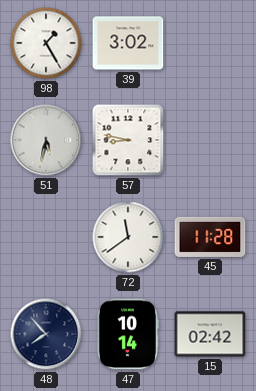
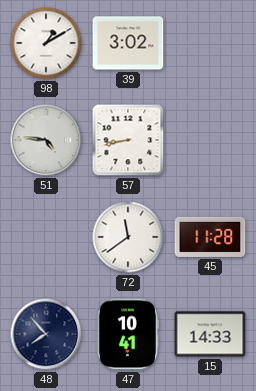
98: 1:25 -> 1:10 (46, 43)
51: 5:32 -> 4:46 (46, 140)
57: 8:47 -> 8:43 (128, 140)
47: 10:14 -> 10:41 (127, 334)
15: 02:42 -> 14:33 (210, 334)
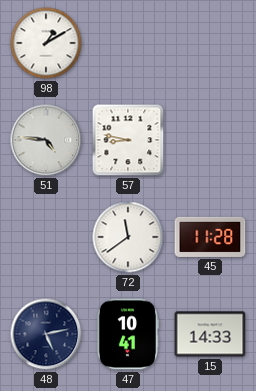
39: 3:02 -> none (128, 43)
57: 8:43 -> 8:47 (128, 140)
48: 7:53 -> 5:13 (46, 334)
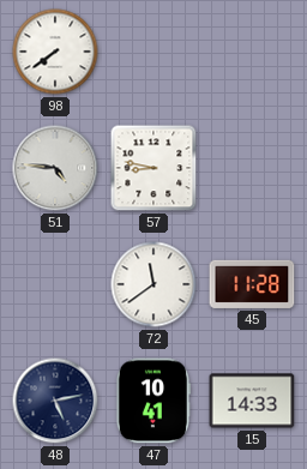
98: 1:10 -> 7:39 (55, 52)
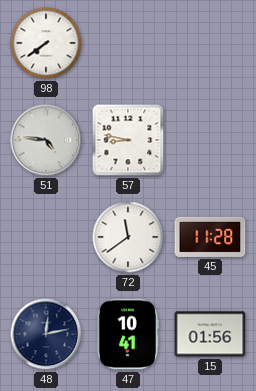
48: 5:13 -> 12:13 (46, 334)
15: 14:33 -> 01:56 (210, 334)
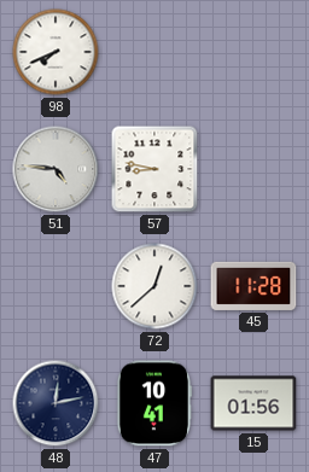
98: 7:39 -> 7:41 (56, 52)
72: 11:39 -> 12:38 (154, 286)
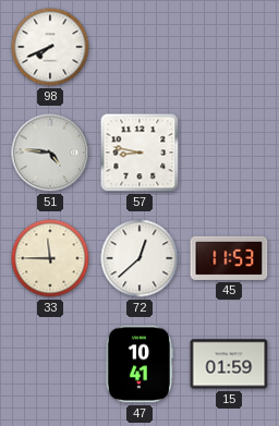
33: none -> 11:45 (50, 258)
45: 11:28 -> 11:53 (229, 258)
48: 12:13 -> none (56, 403)
15: 01:56 -> 01:59 (229, 364)
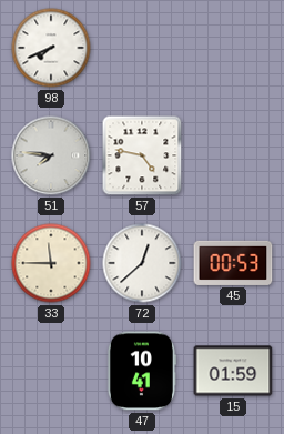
51: 4:46 -> 7:46 (51, 155)
57: 8:47 -> 4:47 (142, 155)
45: 11:53 -> 00:53 (233, 263)
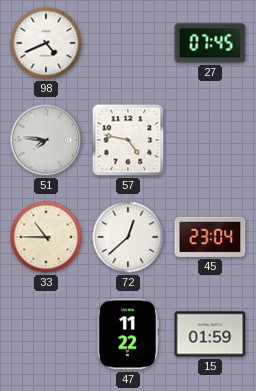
98: 7:41 -> 4:41 (46, 43)
27: none -> 07:45 (210, 43)
33: 11:45 -> 10:45 (46, 237)
45: 00:53 -> 23:04 (210, 237)
47: 10:41 -> 11:22 (127, 334)
